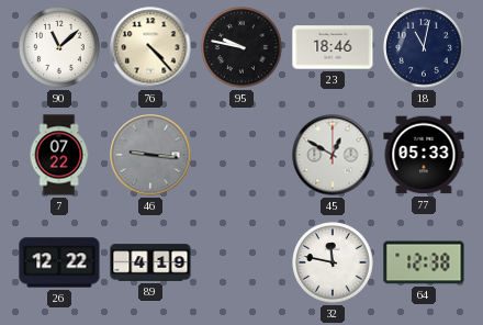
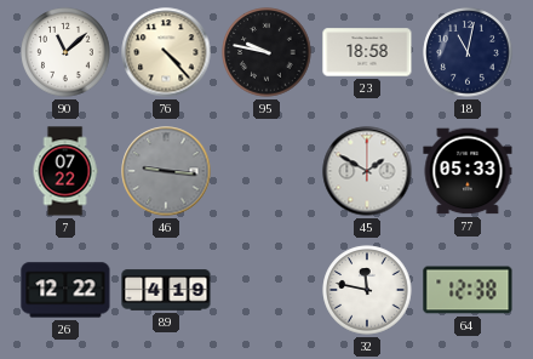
23: 18:46 -> 18:58 (367, 52)
45: 12:50 -> 1:50 (367, 171)
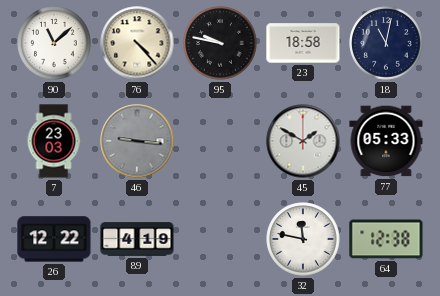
7: 07:22 -> 23:03 (54, 141)
